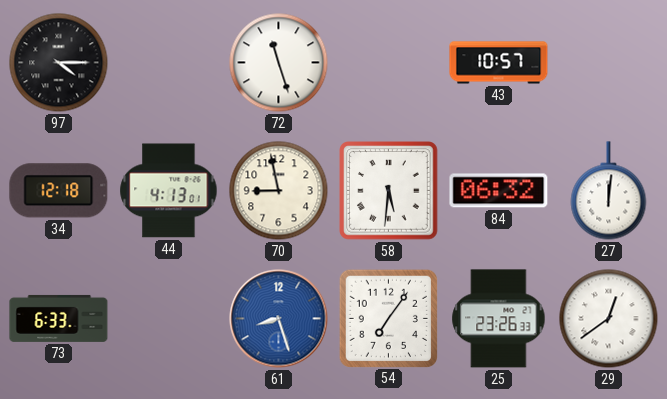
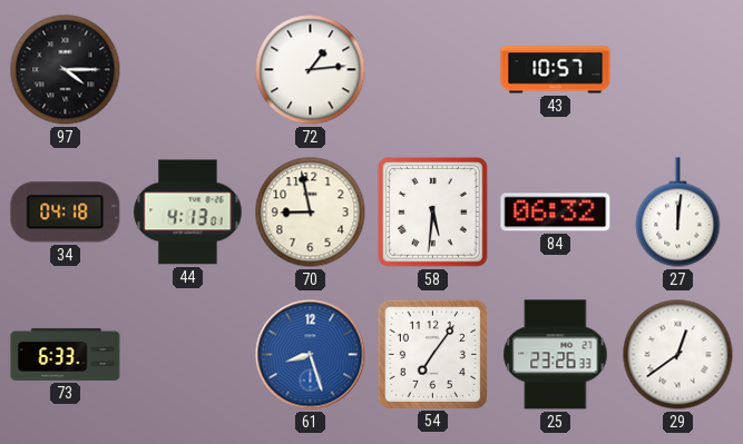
72: 11:27 -> 1:14 (311, 70)
34: 12:18 -> 04:18 (66, 213)
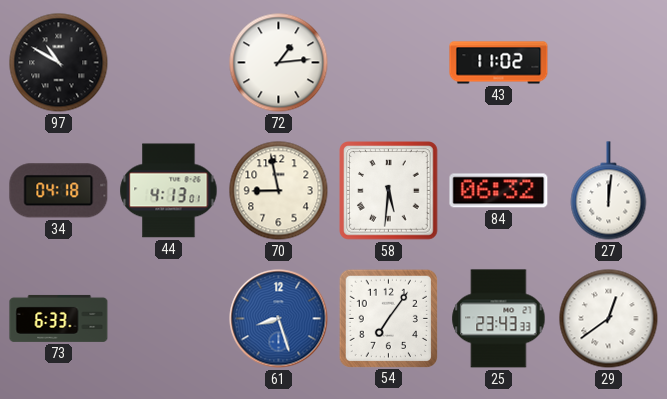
97: 4:15 -> 10:50 (59, 63)
43: 10:57 -> 11:02 (499, 63)
25: 23:26 -> 23:43 (499, 319)
